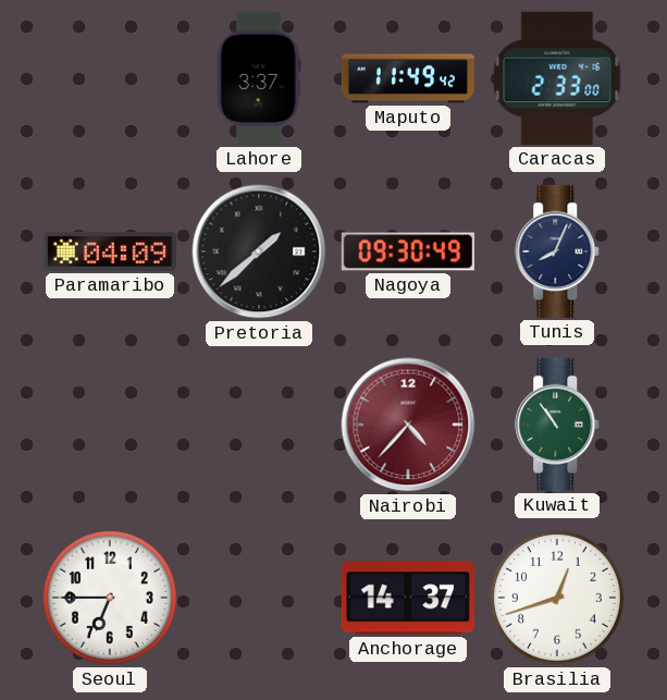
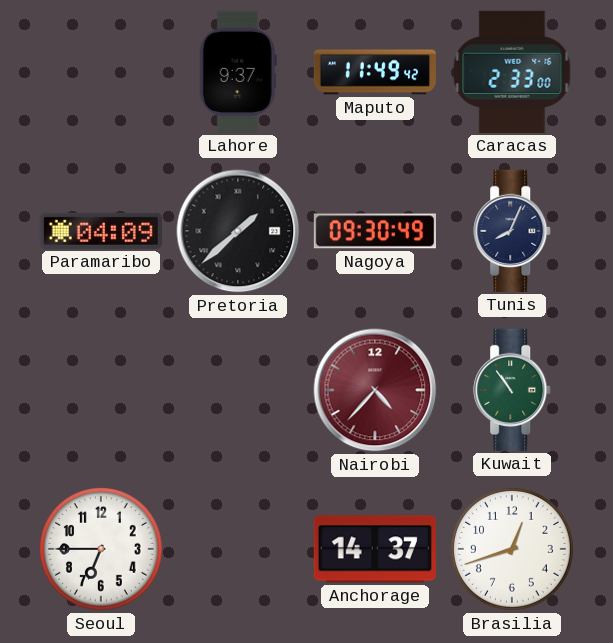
Lahore: 3:37 -> 9:37 (238, 72)
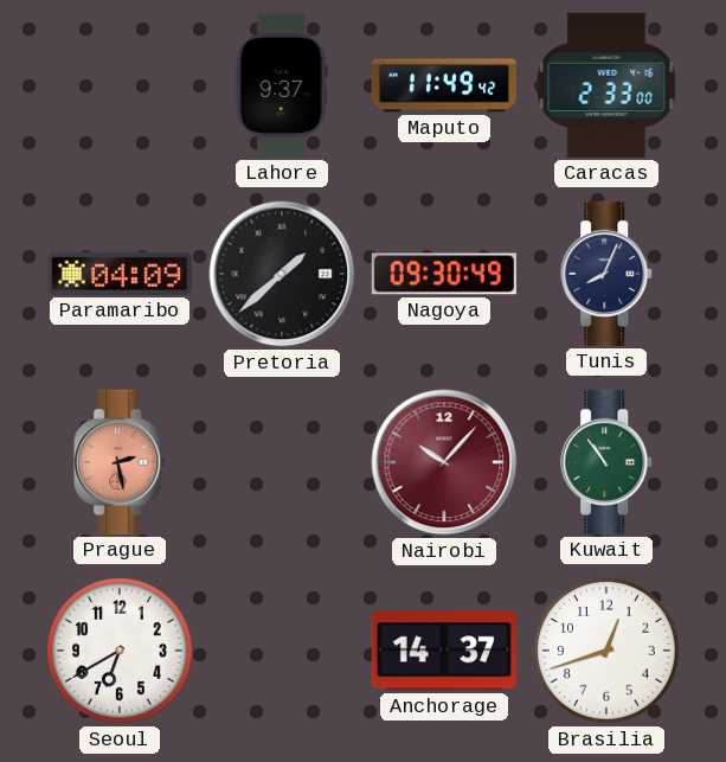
Prague: none -> 2:28 (121, 462)
Nairobi: 4:37 -> 10:07 (444, 462)
Seoul: 6:45 -> 6:40 (120, 651)
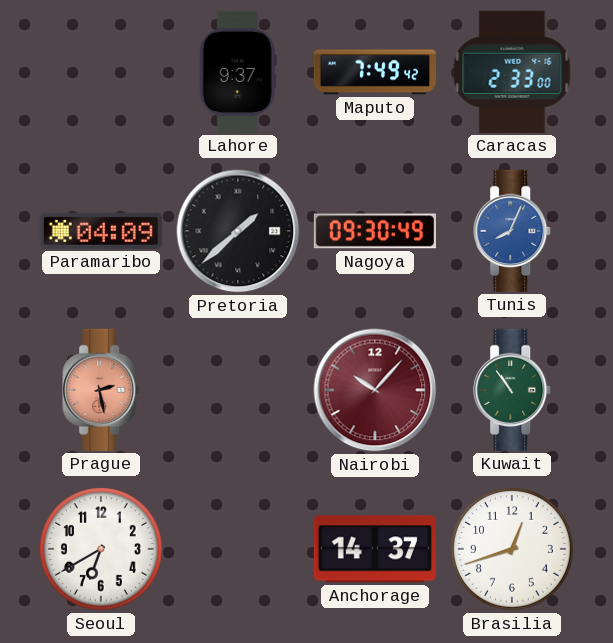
Maputo: 11:49 -> 7:49 (374, 72)
Tunis dial: navy -> blue (513, 231)
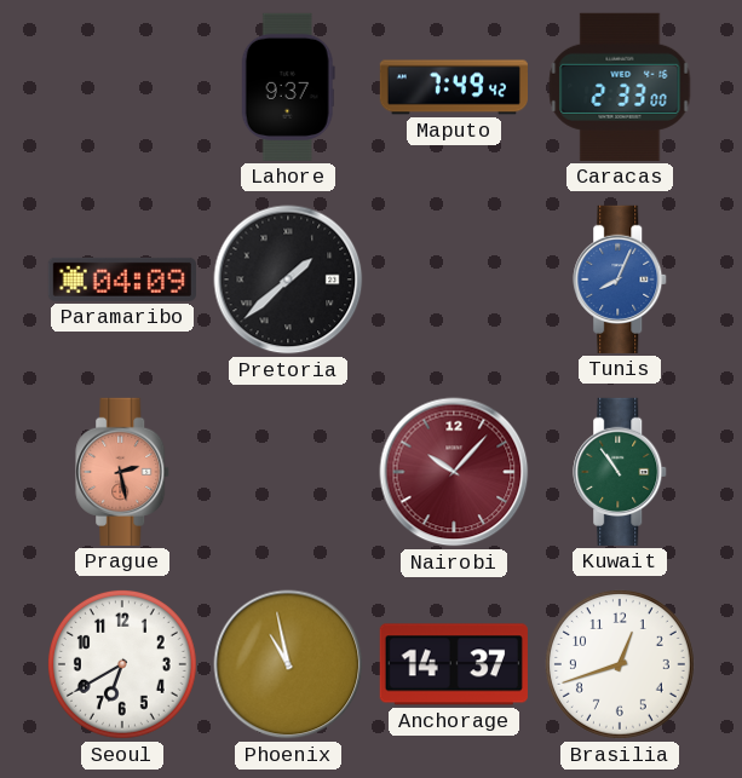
Nagoya: 09:30 -> none (374, 231)
Phoenix: none -> 10:58 (288, 664)
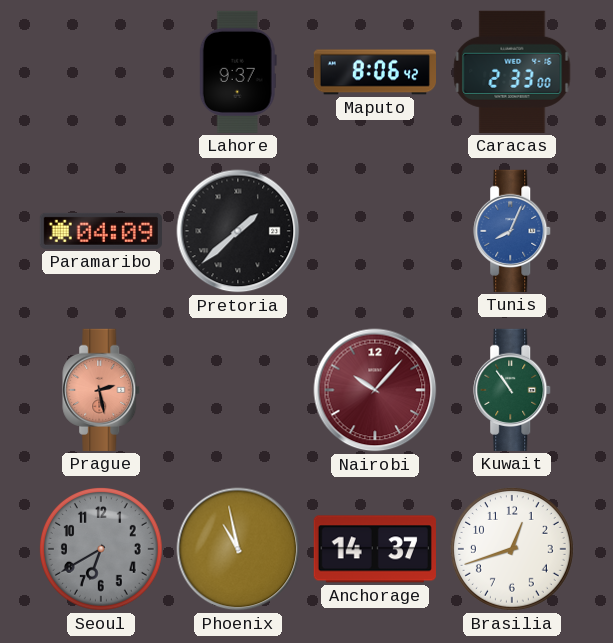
Maputo: 7:49 -> 8:06 (374, 72)
Seoul dial: white -> grey (101, 549)
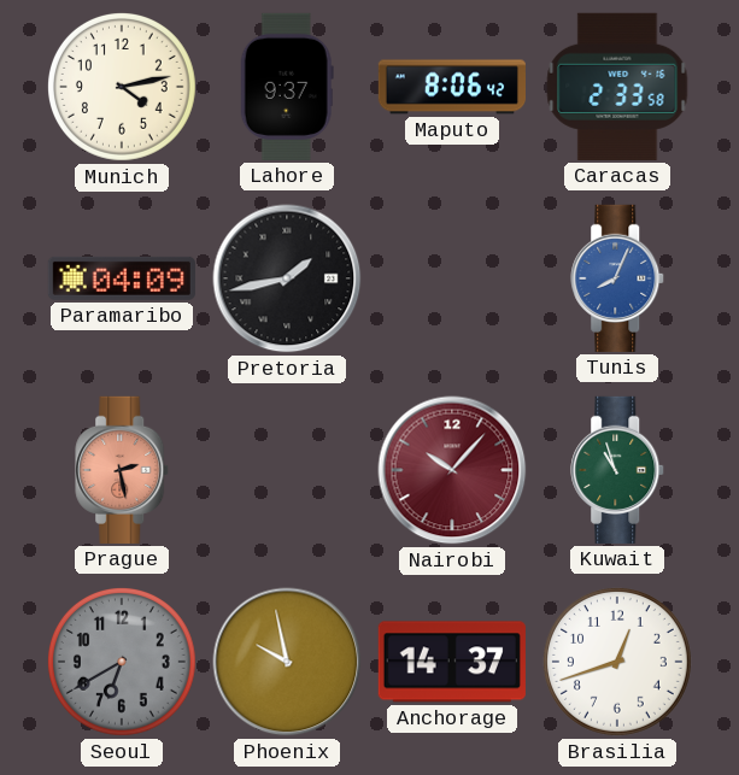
Munich: none -> 4:13 (122, 87)
Caracas: 2:33:00 -> 2:33:58 (617, 87)
Pretoria: 1:38 -> 1:43 (287, 278)
Kuwait: 10:54 -> 10:57 (618, 470)
Phoenix: 10:58 -> 9:58 (287, 662)
